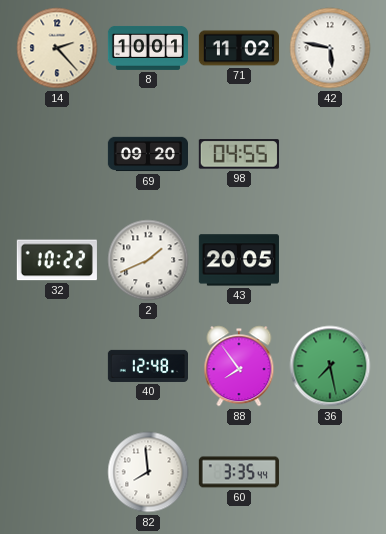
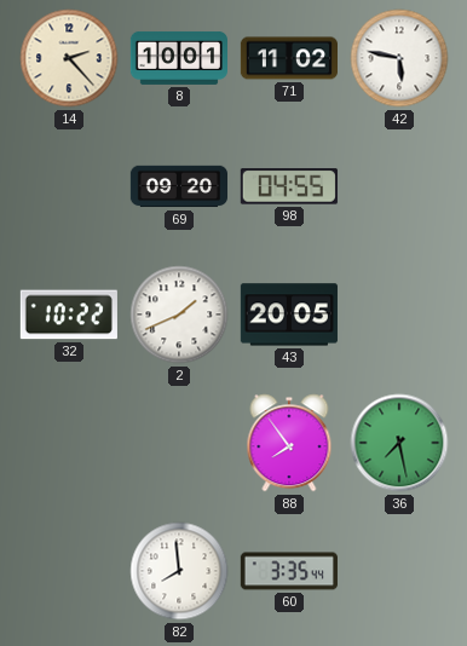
40: 12:48 -> none (147, 366)
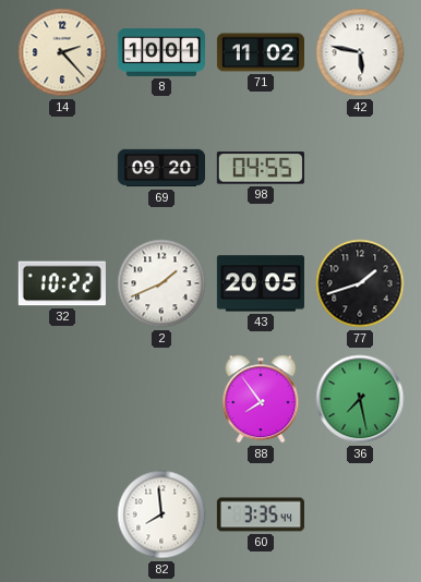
77: none -> 1:42 (360, 283)
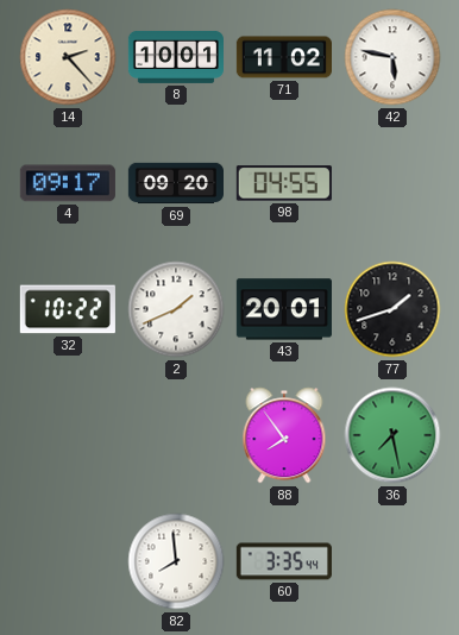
4: none -> 09:17 (68, 183)
43: 20:05 -> 20:01 (284, 309)
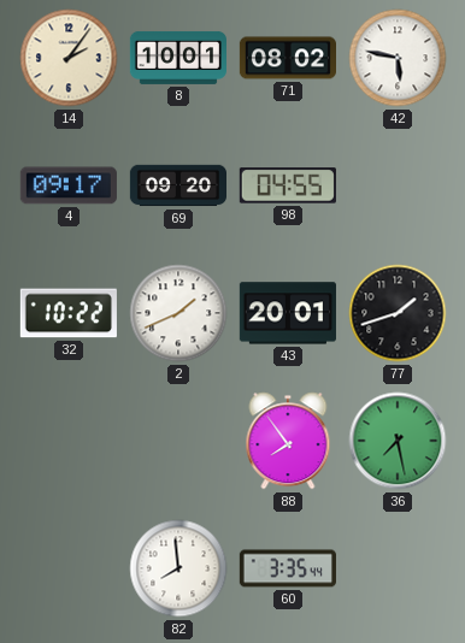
14: 2:23 -> 2:06 (69, 58)
71: 11:02 -> 08:02 (287, 58)
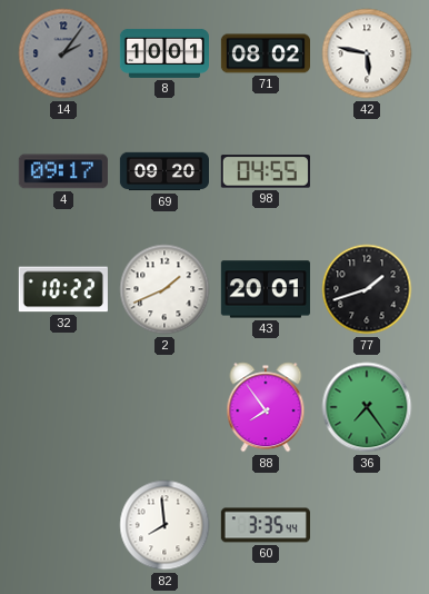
14 dial: cream -> grey (63, 53)
36: 7:28 -> 7:24 (367, 407)
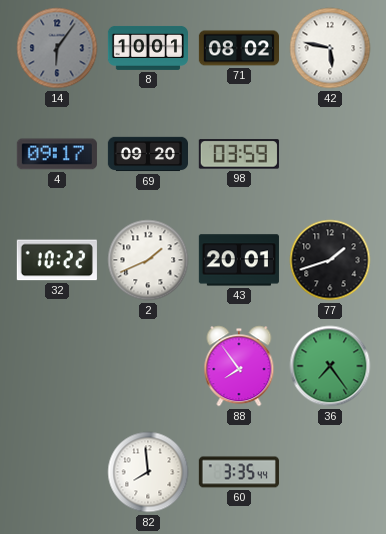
14: 2:06 -> 6:06 (57, 48)
98: 04:55 -> 03:59 (239, 154)
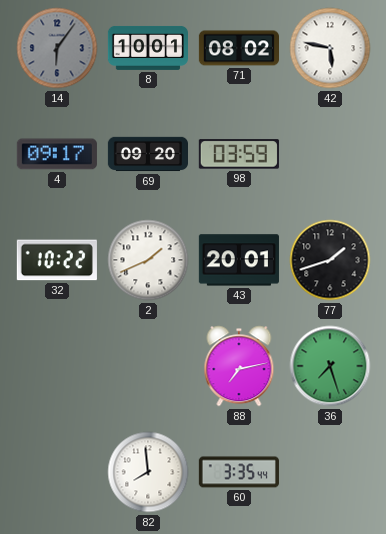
88: 7:54 -> 7:13 (239, 366)
36: 7:24 -> 7:27 (330, 366)
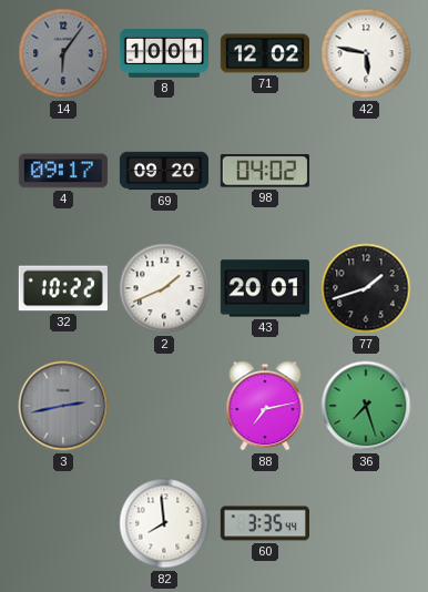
71: 08:02 -> 12:02 (264, 53)
98: 03:59 -> 04:02 (265, 171)
3: none -> 2:43 (63, 406)
